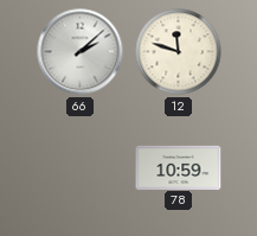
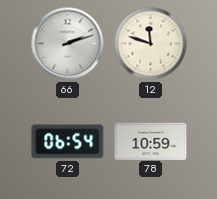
66: 2:08 -> 2:12 (68, 44)
72: none -> 06:54 (68, 142)
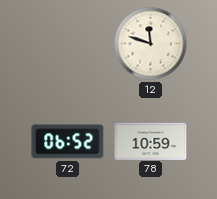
66: 2:12 -> none (68, 44)
72: 06:54 -> 06:52 (68, 142)
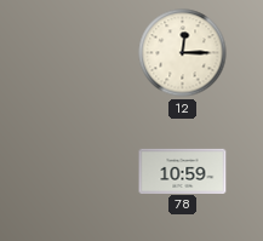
12: 11:48 -> 12:15 (183, 53)
72: 06:52 -> none (68, 142)
